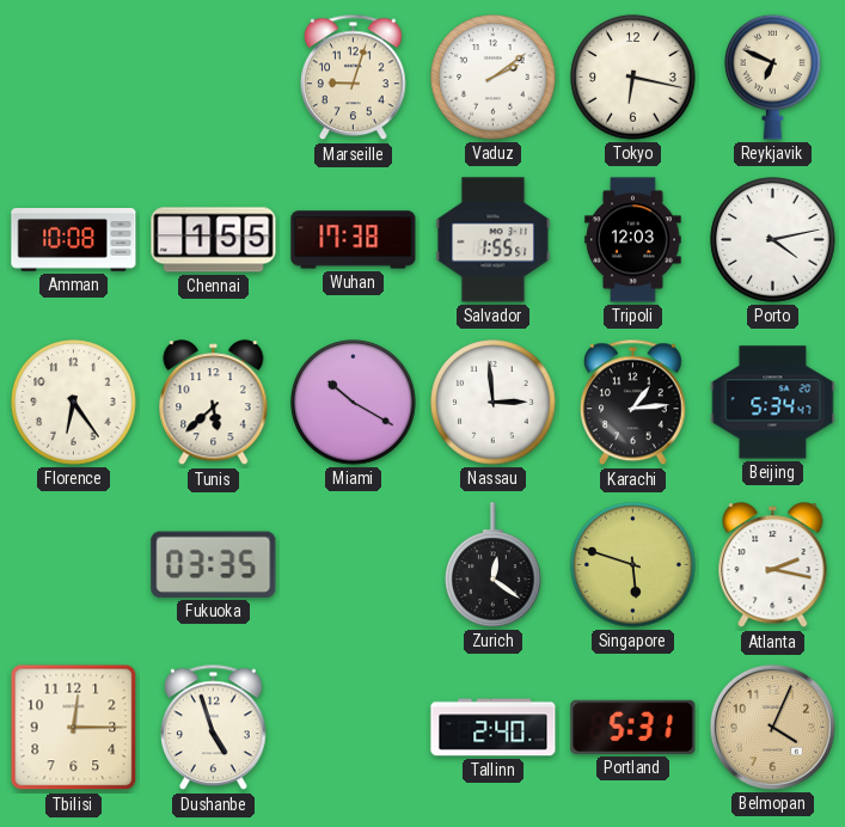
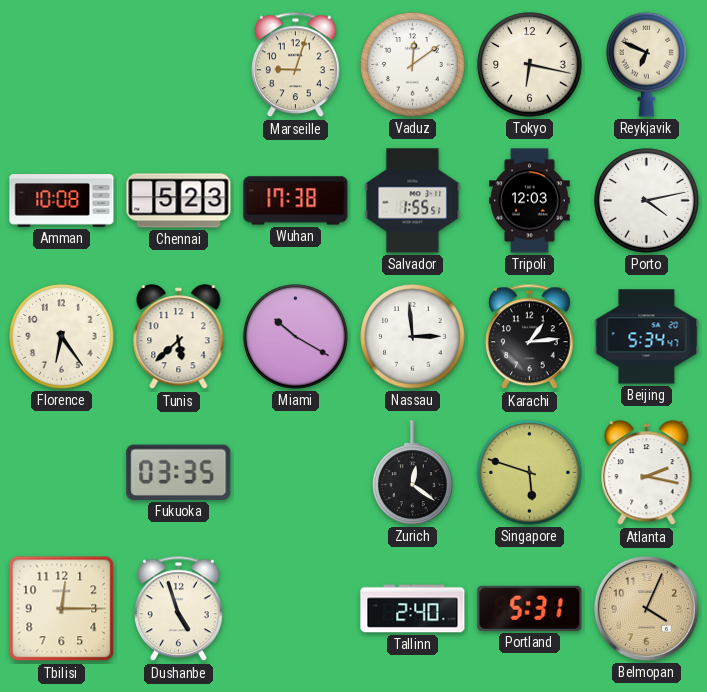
Vaduz: 2:09 -> 12:09 (413, 65)
Chennai: 1:55 -> 5:23 (179, 201)
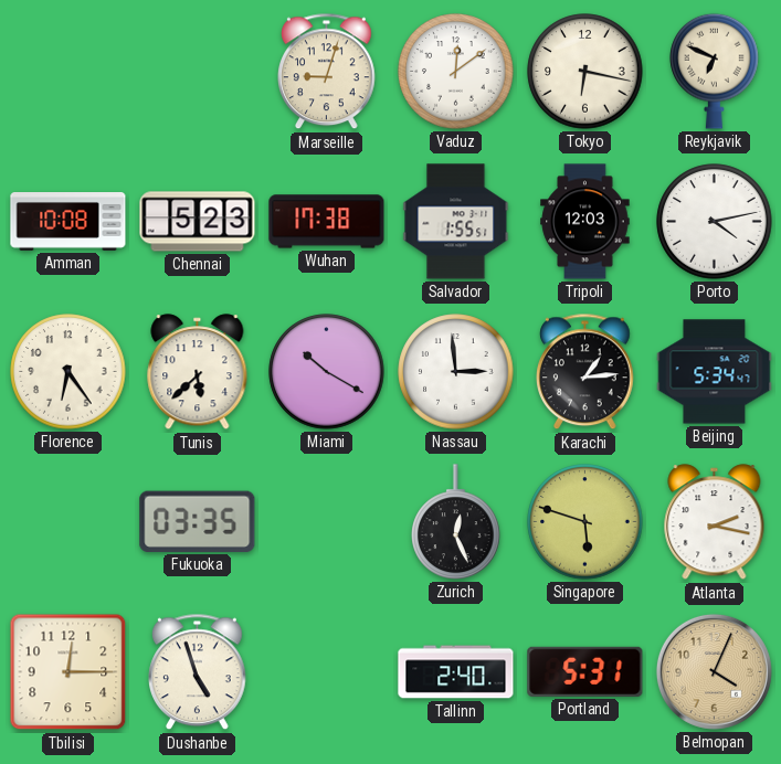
Zurich: 12:21 -> 12:26 (456, 522)
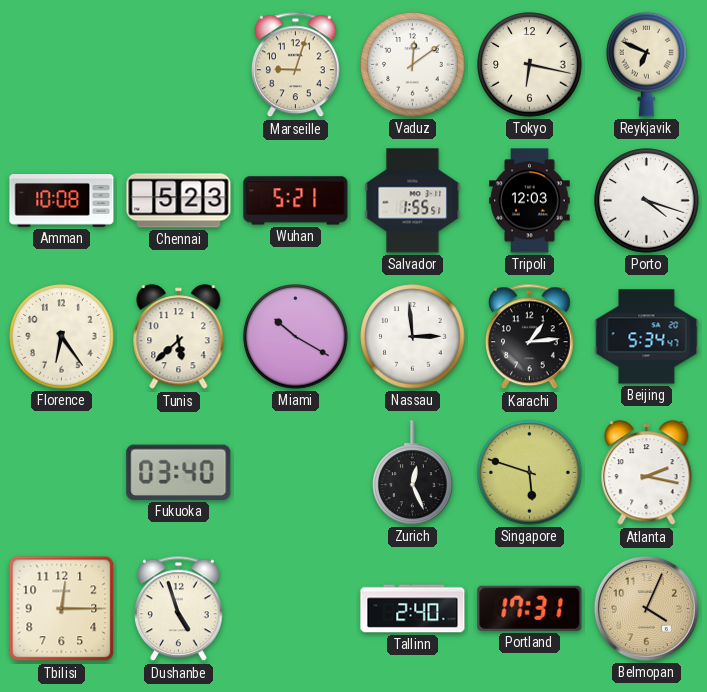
Wuhan: 17:38 -> 5:21 (296, 201)
Porto: 4:13 -> 4:18 (647, 201)
Fukuoka: 03:35 -> 03:40 (179, 472)
Portland: 5:31 -> 17:31 (530, 608)
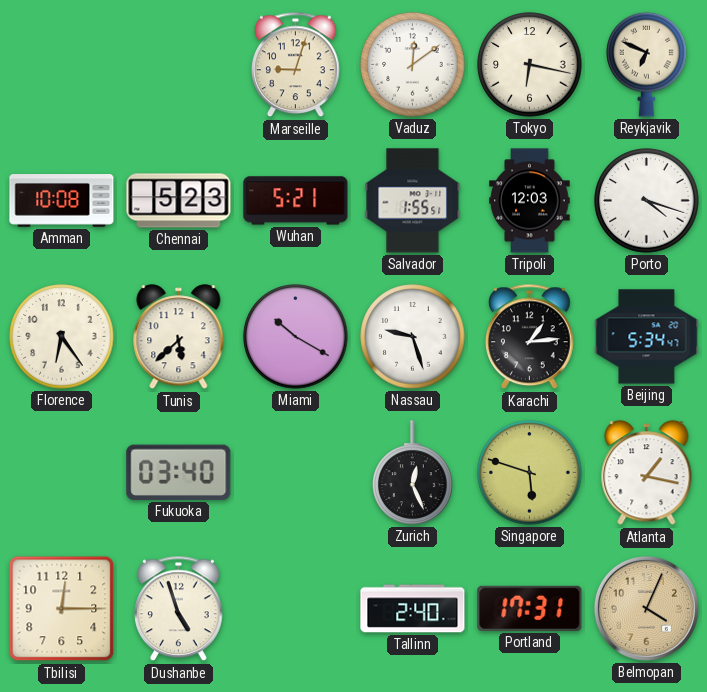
Nassau: 2:59 -> 9:27 (413, 337)
Atlanta: 2:17 -> 1:17 (647, 473)
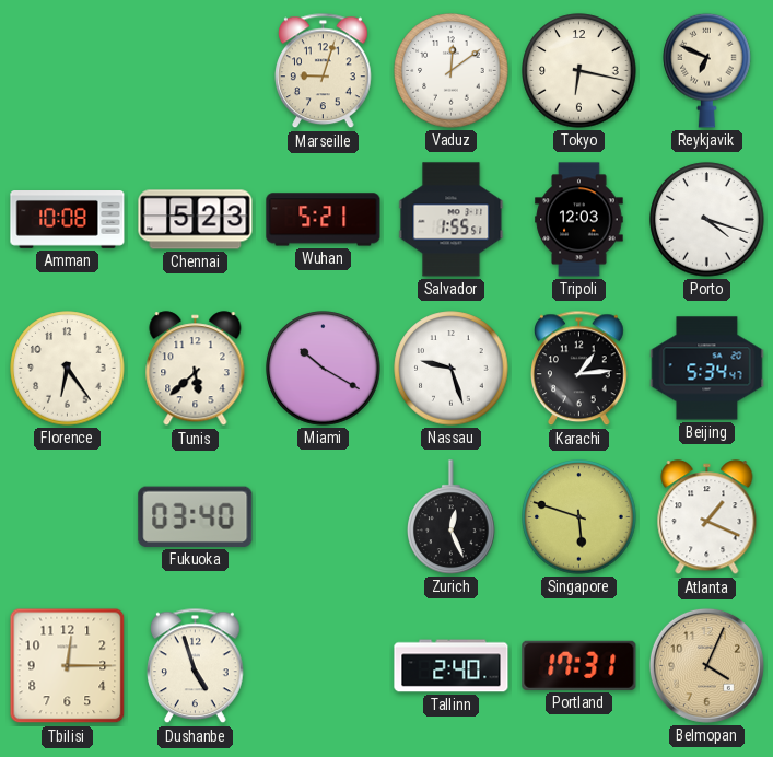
Atlanta: 1:17 -> 1:19 (707, 517)
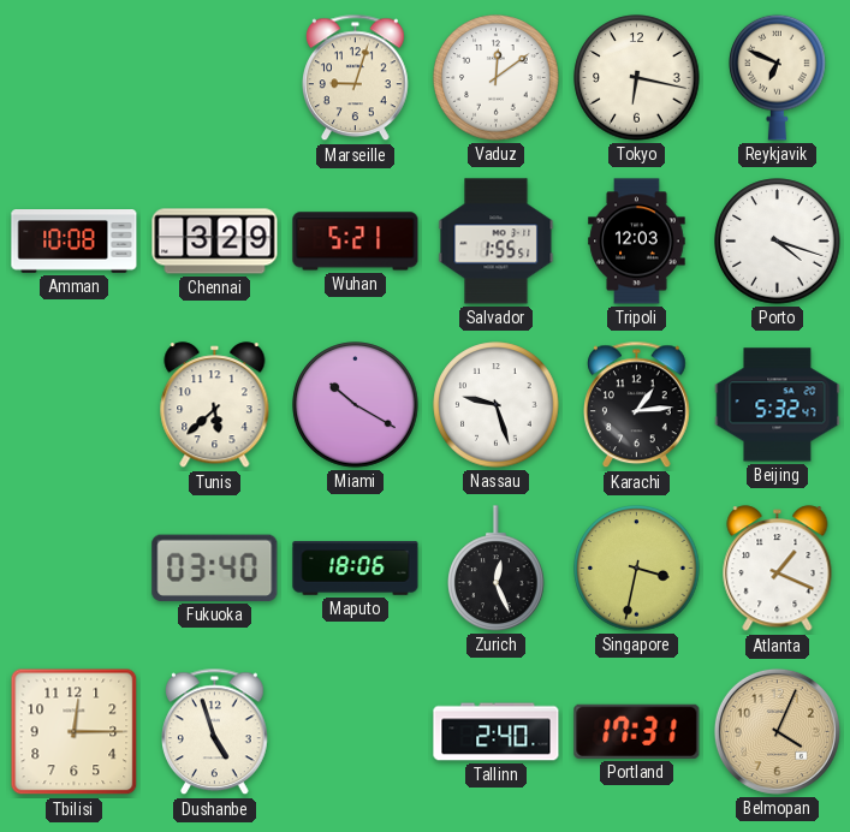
Chennai: 5:23 -> 3:29 (215, 242)
Florence: 6:24 -> none (68, 369)
Beijing: 5:34 -> 5:32 (778, 405)
Maputo: none -> 18:06 (356, 569)
Singapore: 5:48 -> 3:32 (637, 569)
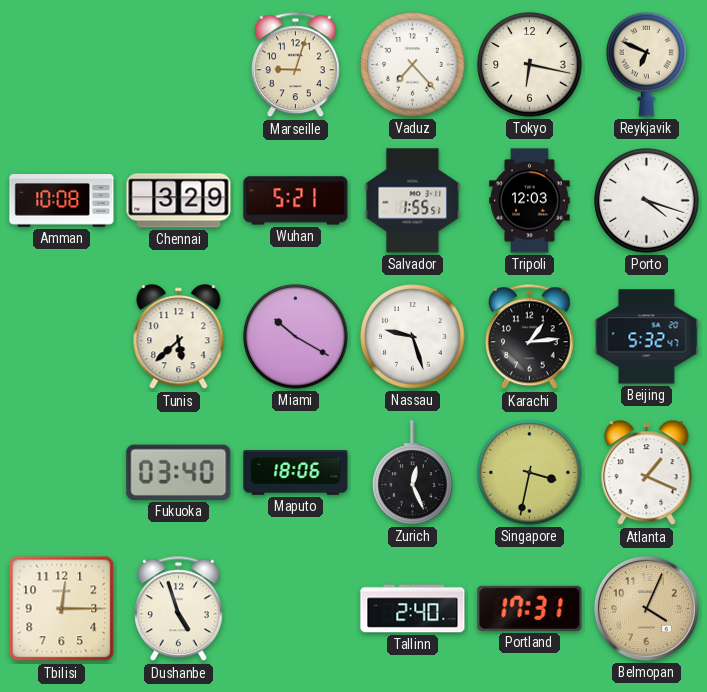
Vaduz: 12:09 -> 7:23 (413, 65)
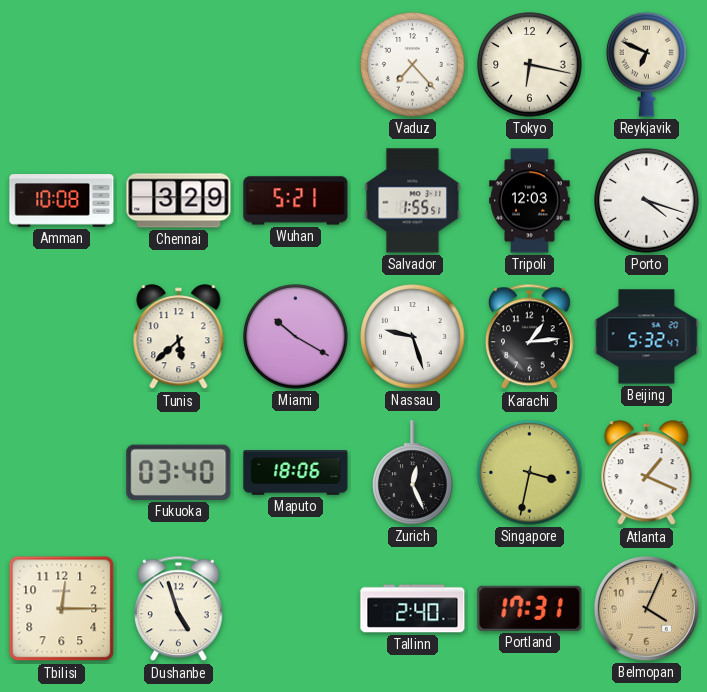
Marseille: 9:03 -> none (296, 65)
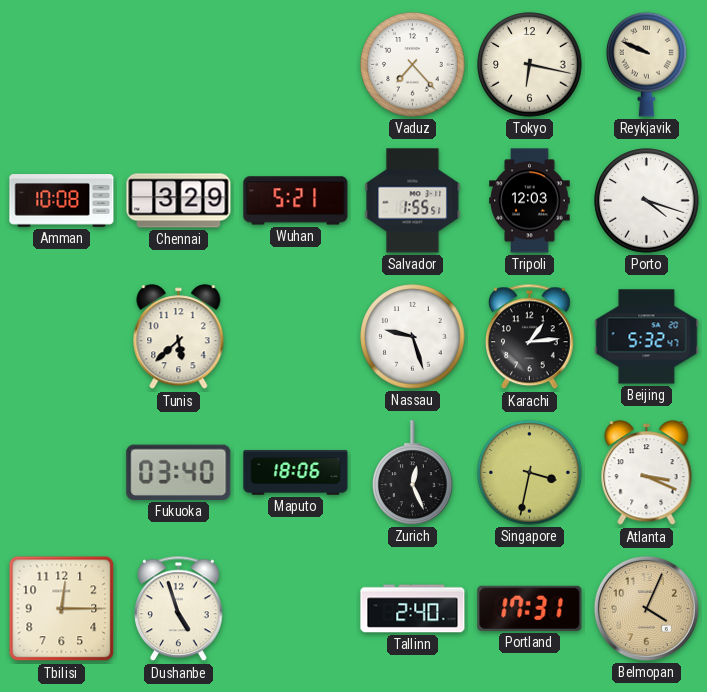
Reykjavik: 6:49 -> 9:49 (647, 64)
Miami: 10:20 -> none (296, 337)
Atlanta: 1:19 -> 3:19 (647, 473)
